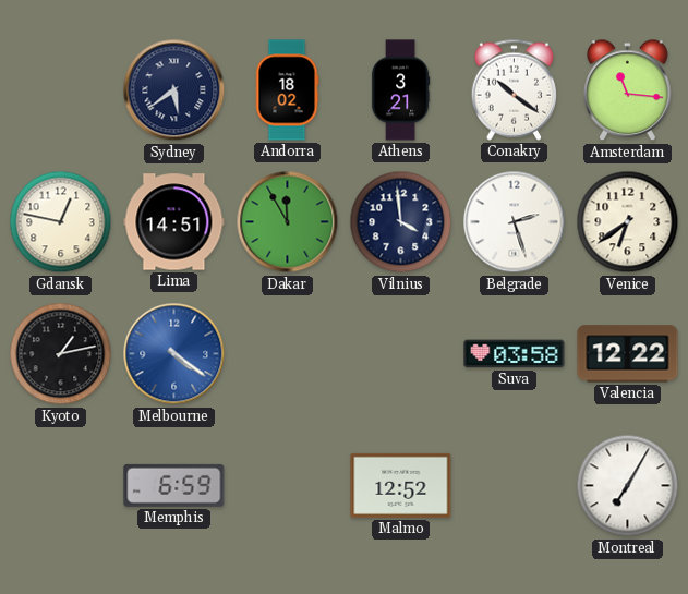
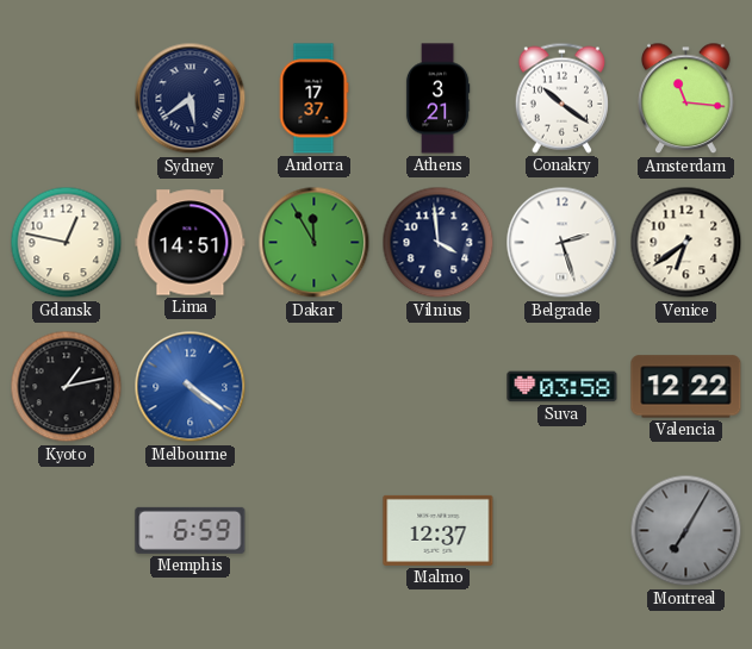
Andorra: 18:02 -> 17:37 (313, 99)
Malmo: 12:52 -> 12:37 (439, 530)
Montreal dial: white -> grey (686, 531)
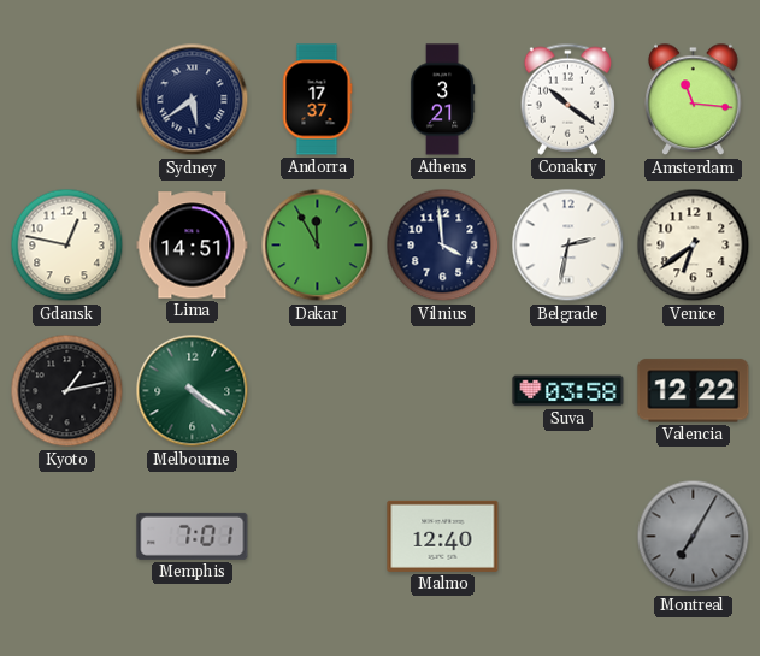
Belgrade: 2:27 -> 2:32 (568, 246)
Melbourne dial: blue -> green (193, 391)
Memphis: 6:59 -> 7:01 (193, 536)
Malmo: 12:37 -> 12:40 (443, 536)
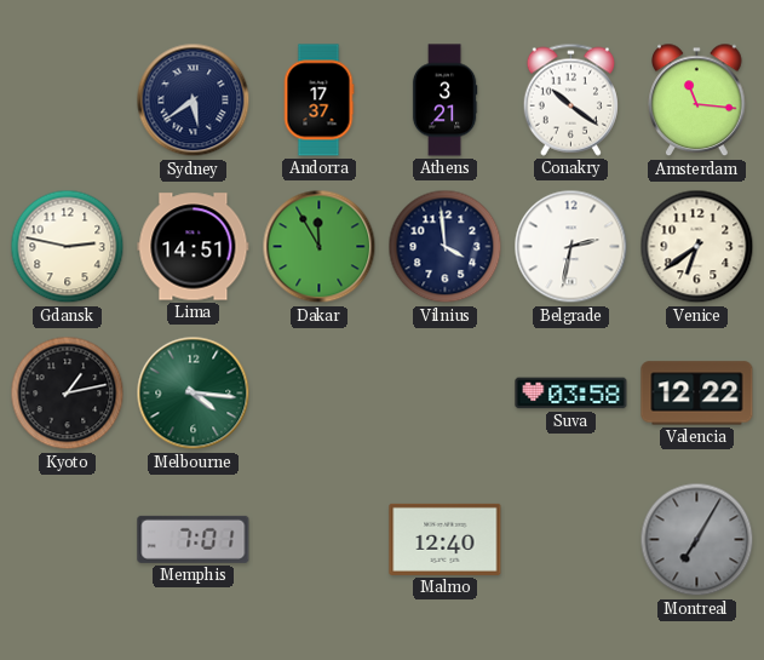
Gdansk: 12:47 -> 2:47 (68, 247)
Melbourne: 4:21 -> 4:16 (194, 394)
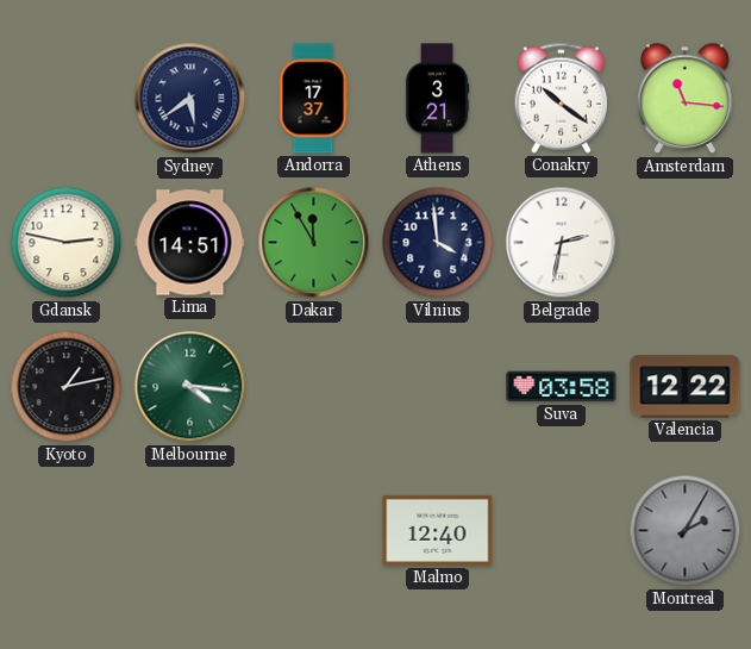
Venice: 6:39 -> none (697, 247)
Memphis: 7:01 -> none (194, 539)
Montreal: 7:05 -> 2:05 (686, 531)
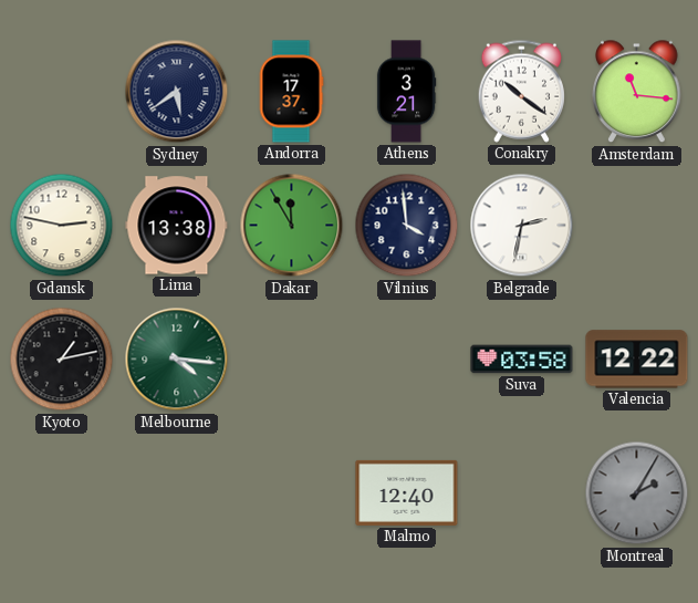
Lima: 14:51 -> 13:38 (177, 226)
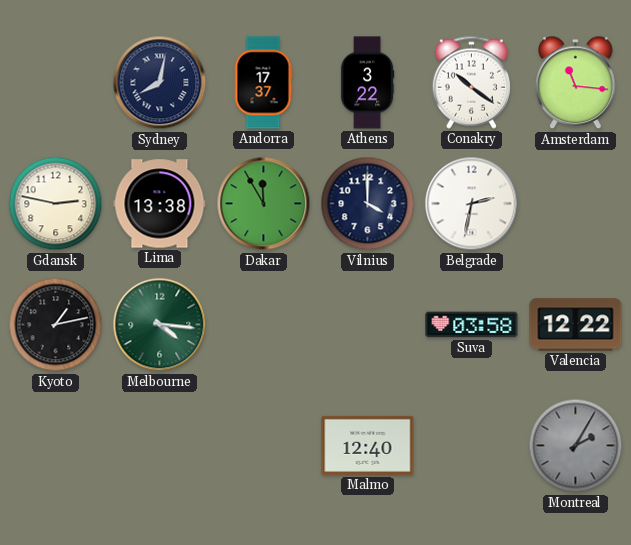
Sydney: 5:39 -> 8:02 (160, 83)
Athens: 3:21 -> 3:22 (367, 83)
Vilnius: 3:59 -> 4:00 (368, 204)
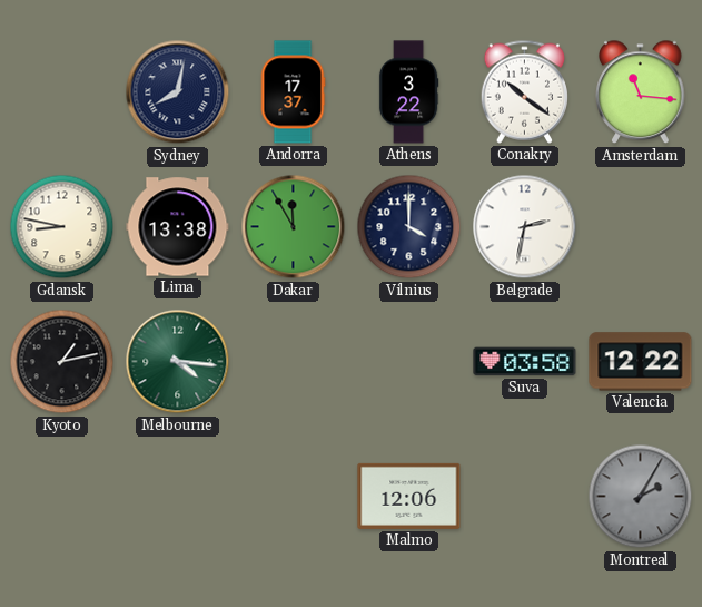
Gdansk: 2:47 -> 8:47 (62, 227)
Malmo: 12:40 -> 12:06 (409, 496)
